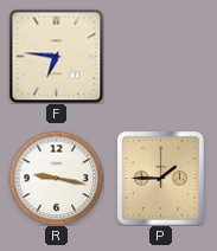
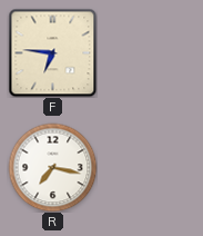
R: 9:17 -> 7:17 (52, 167)
P: 1:45 -> none (160, 178)
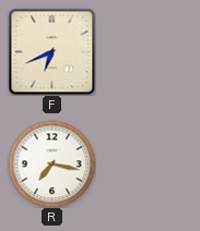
F: 6:46 -> 6:41 (51, 51)
